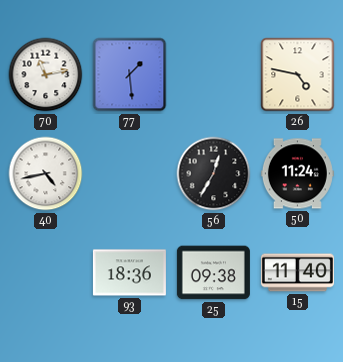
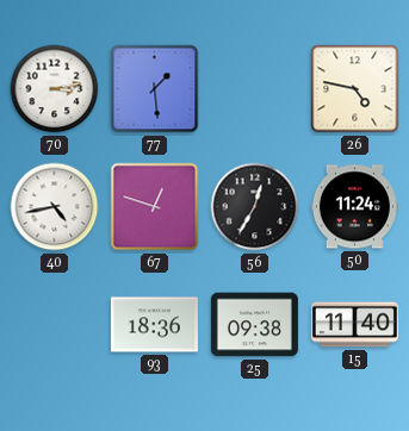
70: 11:13 -> 3:13 (55, 89)
67: none -> 12:48 (155, 207)
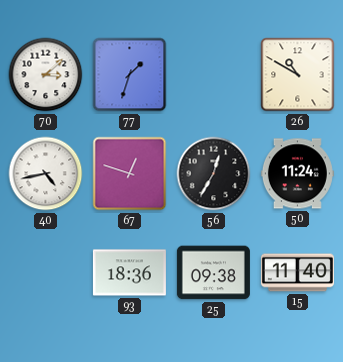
70: 3:13 -> 3:08 (46, 75)
77: 1:29 -> 1:33 (130, 75)
26: 4:47 -> 10:50 (298, 75)
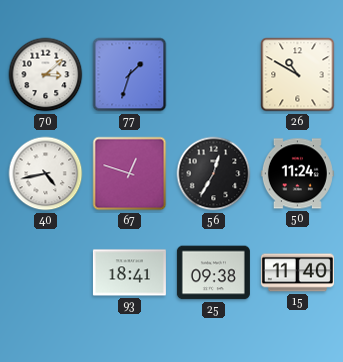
93: 18:36 -> 18:41 (129, 273)
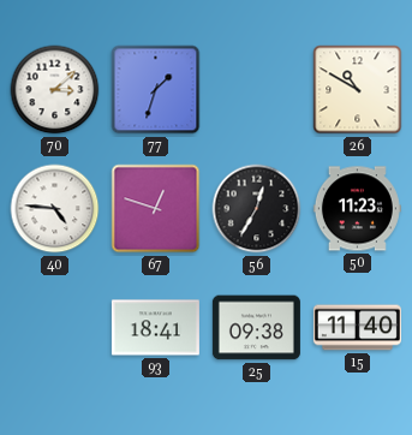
40: 4:43 -> 4:46 (55, 209)
50: 11:24 -> 11:23 (357, 209)
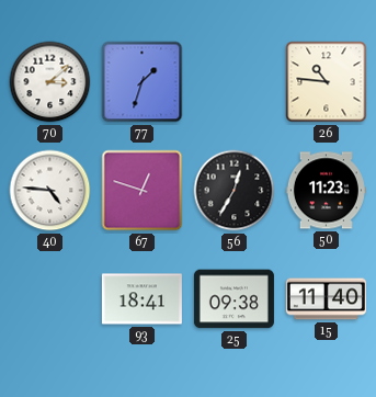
26: 10:50 -> 10:46 (327, 82)
